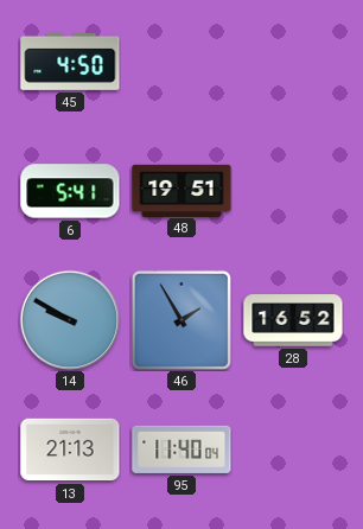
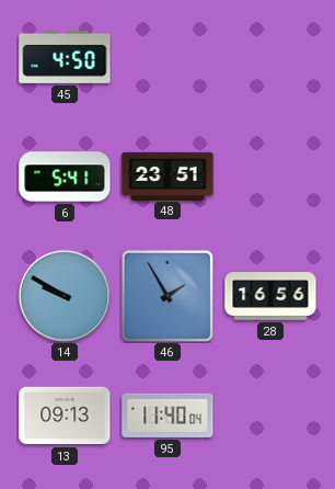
48: 19:51 -> 23:51 (168, 175)
28: 16:52 -> 16:56 (270, 296)
13: 21:13 -> 09:13 (65, 416)
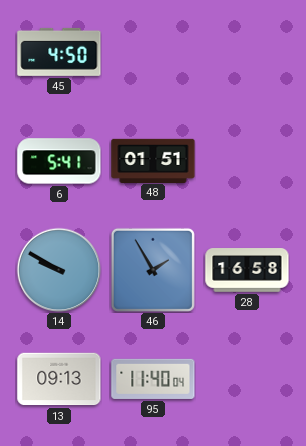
48: 23:51 -> 01:51 (153, 160)
28: 16:56 -> 16:58 (247, 270)
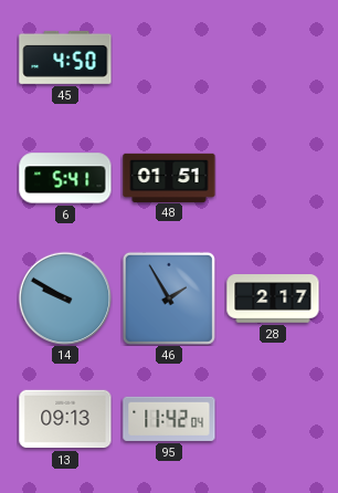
28: 16:58 -> 2:17 (273, 298)
95: 11:40 -> 11:42 (169, 419)
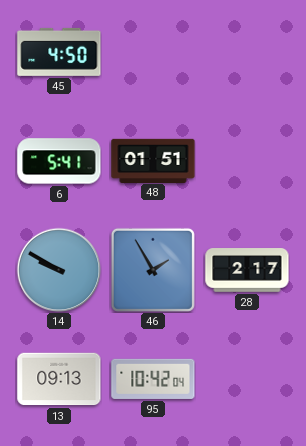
95: 11:42 -> 10:42 (153, 379)
